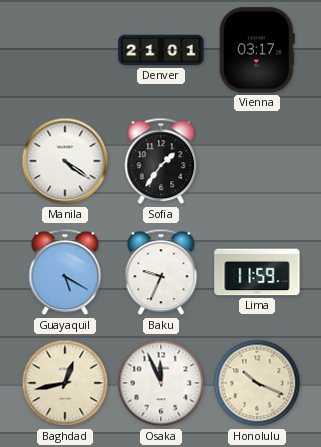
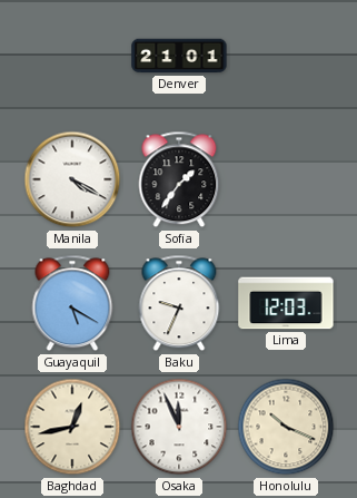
Vienna: 03:17 -> none (257, 50)
Manila: 4:21 -> 4:20 (72, 179)
Lima: 11:59 -> 12:03 (286, 303)
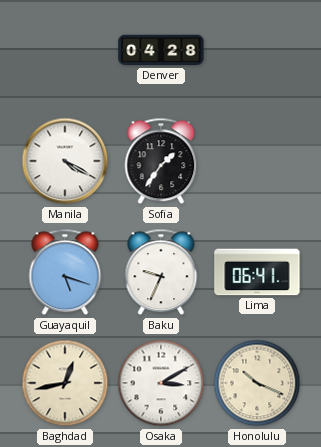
Denver: 21:01 -> 04:28 (161, 50)
Guayaquil: 5:20 -> 5:18 (65, 272)
Lima: 12:03 -> 06:41 (257, 272)
Osaka: 11:56 -> 3:10 (161, 383)
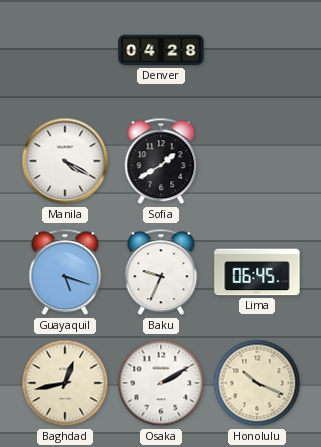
Sofia: 1:36 -> 1:40 (161, 161)
Lima: 06:41 -> 06:45 (257, 272)
Osaka: 3:10 -> 2:10 (161, 383)
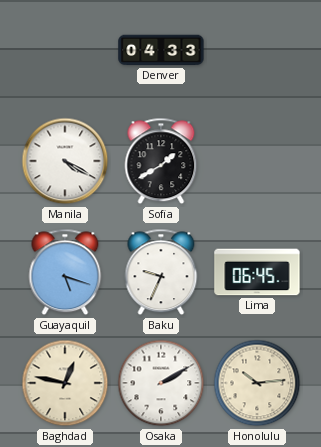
Denver: 04:28 -> 04:33 (161, 50)
Baghdad: 12:43 -> 12:47 (65, 383)
Honolulu: 10:19 -> 10:14 (257, 383)
